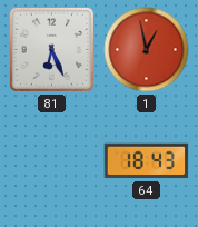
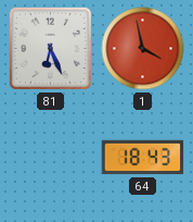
1: 12:58 -> 3:58 (143, 49)
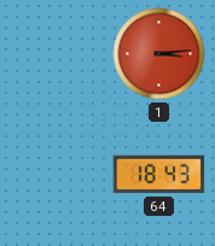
81: 6:26 -> none (50, 48)
1: 3:58 -> 3:14 (159, 54)
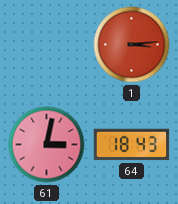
61: none -> 3:02 (47, 145)
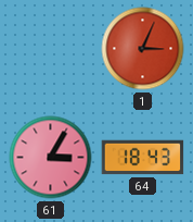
1: 3:14 -> 3:04 (143, 49)
61: 3:02 -> 3:05 (51, 158)
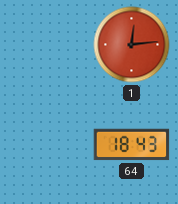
1: 3:04 -> 12:14 (132, 45)
61: 3:05 -> none (51, 158)
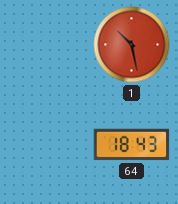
1: 12:14 -> 10:28 (132, 45)
